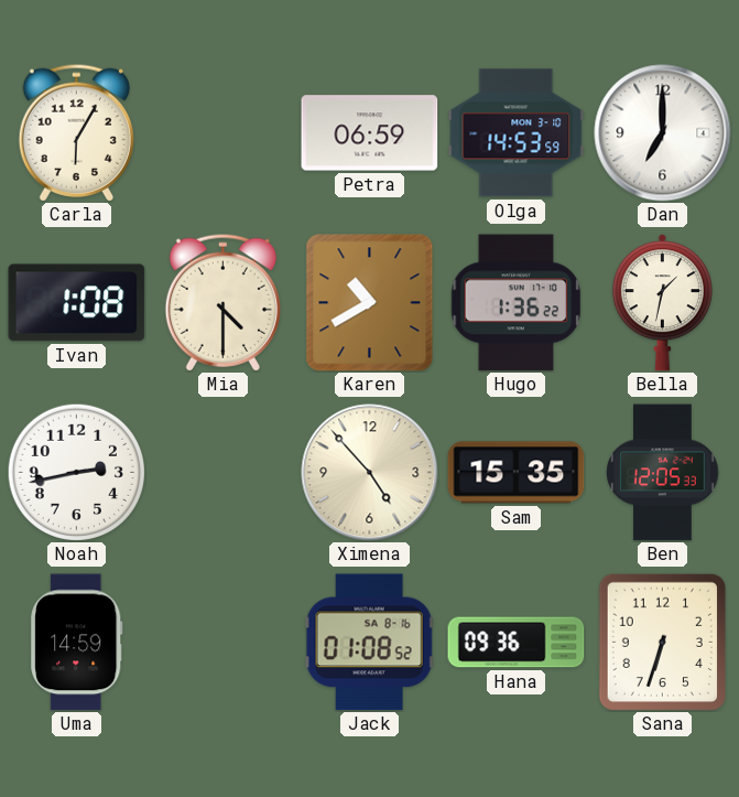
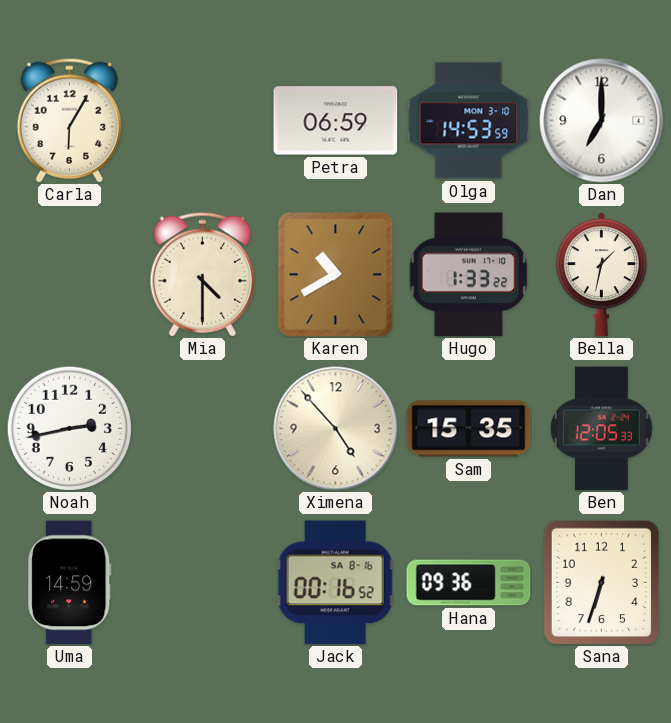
Ivan: 1:08 -> none (77, 303)
Hugo: 1:36 -> 1:33 (469, 275)
Jack: 01:08 -> 00:16 (336, 583)
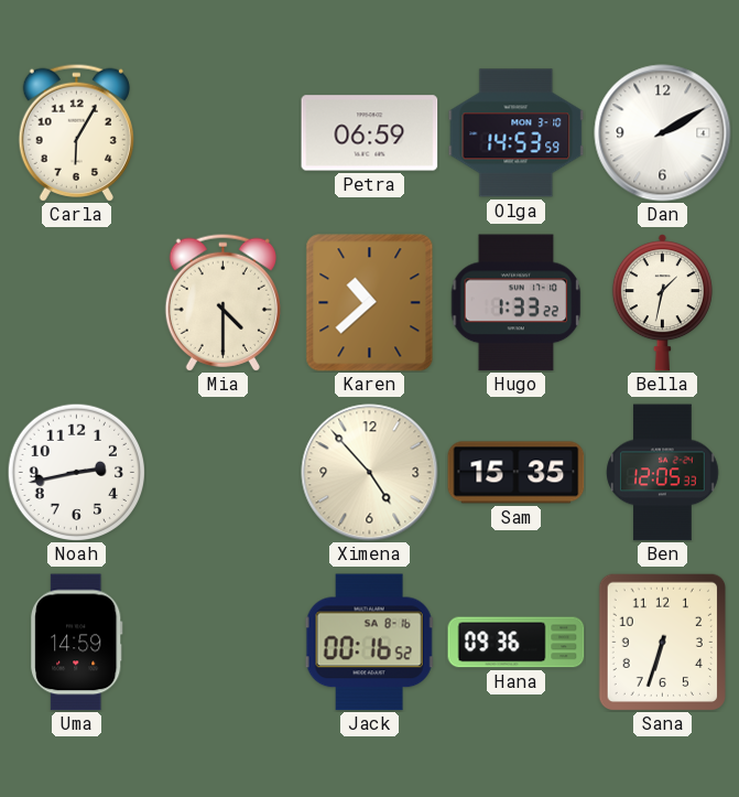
Dan: 7:00 -> 2:10 (663, 133)
Karen: 10:40 -> 10:38 (370, 303)
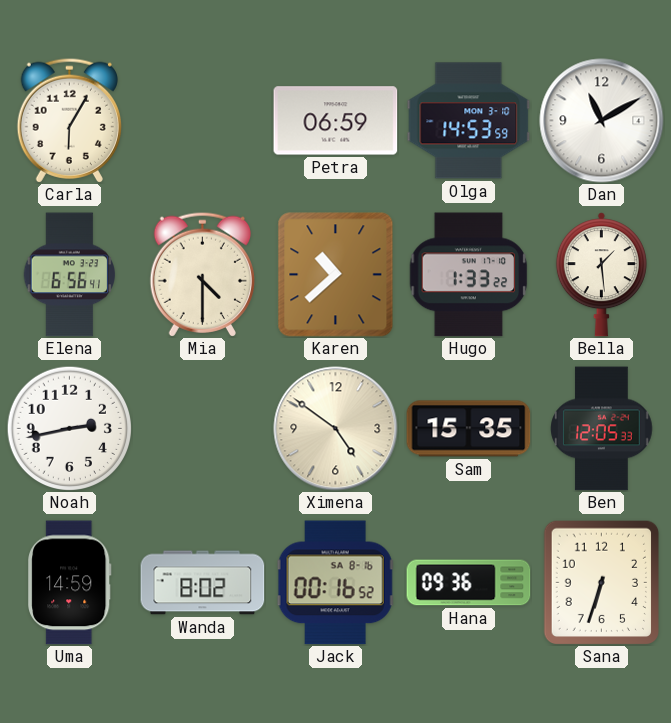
Dan: 2:10 -> 11:10 (602, 121)
Elena: none -> 6:56 (70, 275)
Bella: 1:32 -> 1:29 (601, 275)
Ximena: 4:53 -> 4:51 (336, 429)
Wanda: none -> 8:02 (203, 583)
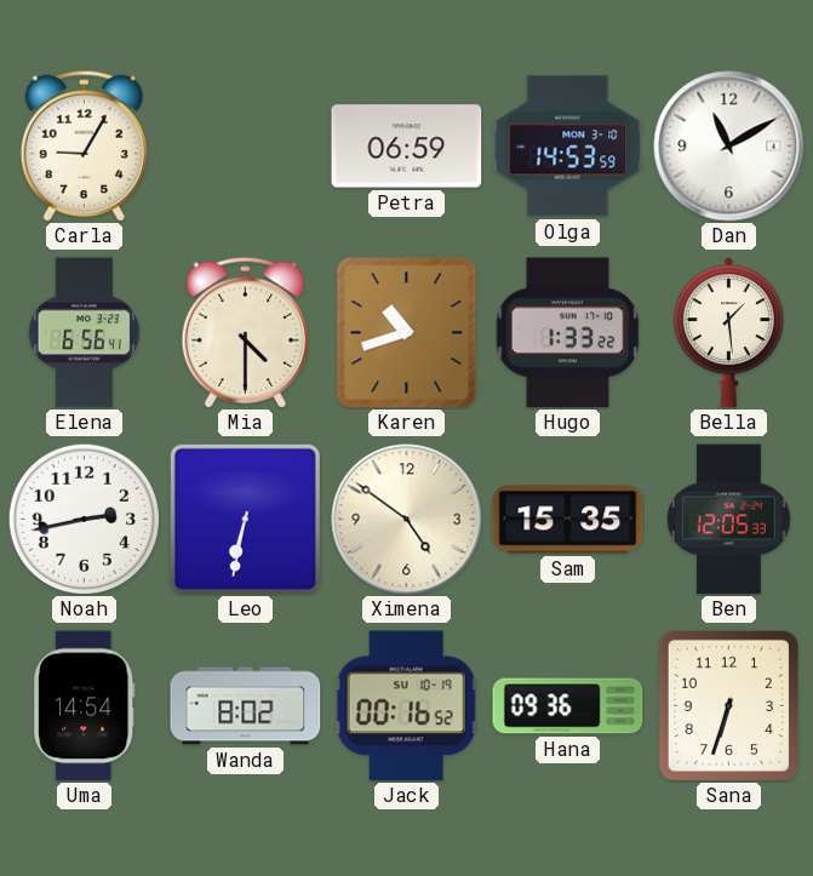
Carla: 6:05 -> 9:05 (84, 145)
Karen: 10:38 -> 10:42 (407, 333)
Leo: none -> 6:32 (245, 519)
Uma: 14:59 -> 14:54 (85, 706)
Jack date: SA 8-16 -> SU 10-19 (407, 706)
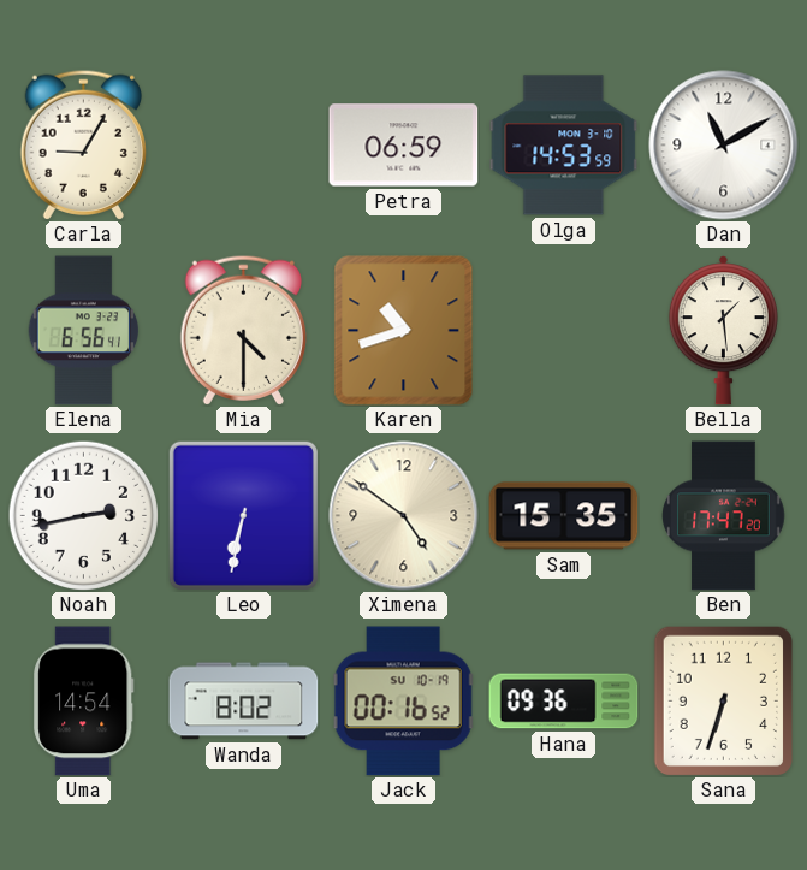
Hugo: 1:33 -> none (568, 333)
Ben: 12:05 -> 17:47 (724, 516)
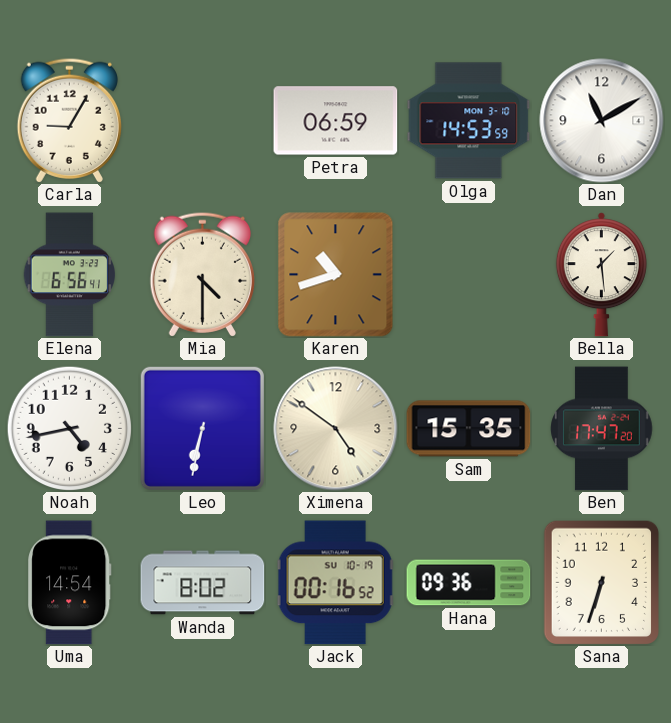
Noah: 2:43 -> 4:43 (69, 428)
